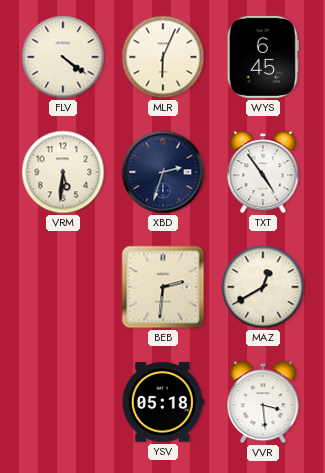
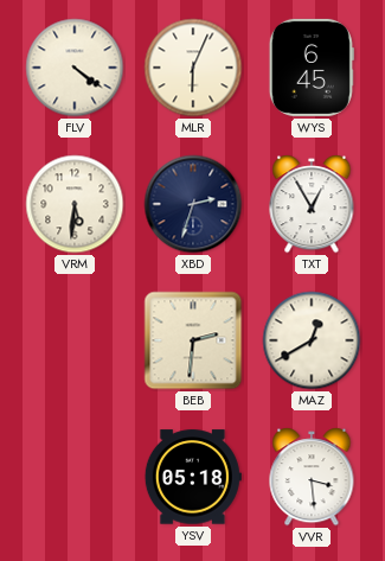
TXT: 4:54 -> 12:55 (312, 204)
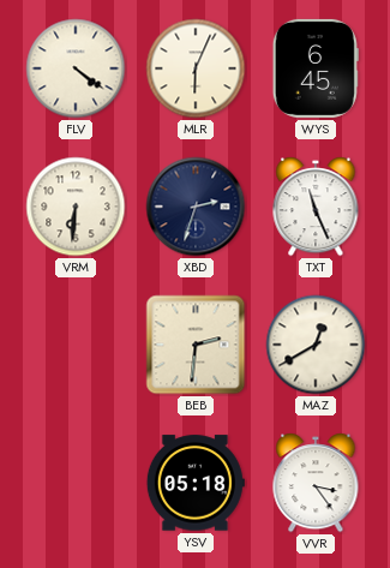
VRM: 5:31 -> 6:31 (76, 207)
TXT: 12:55 -> 11:26 (316, 207)
VVR: 3:29 -> 3:24 (316, 483)
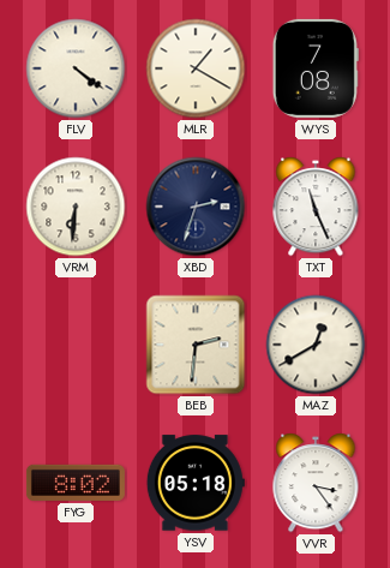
MLR: 6:04 -> 1:20 (196, 68)
WYS: 6:45 -> 7:08 (316, 68)
FYG: none -> 8:02 (76, 483)
